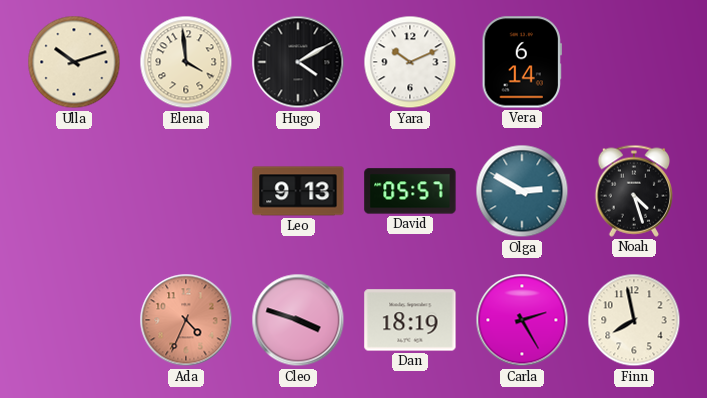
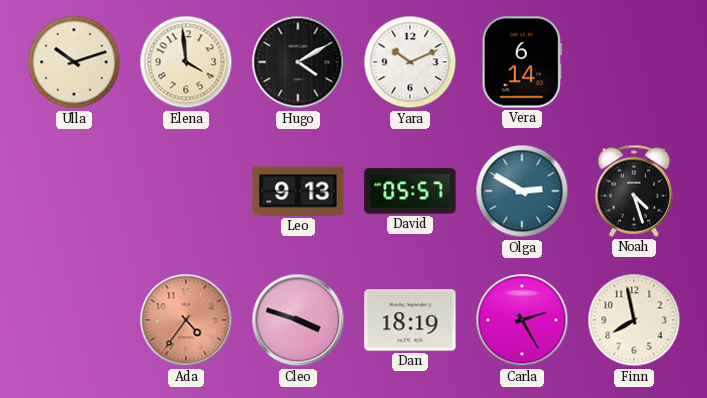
Ada: 4:34 -> 4:36 (186, 320)
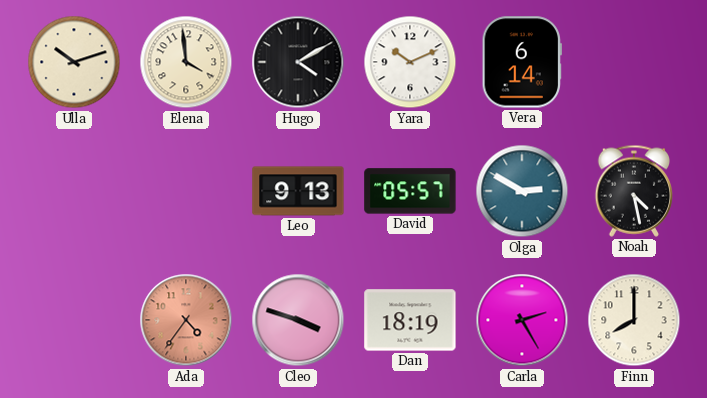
Noah: 4:27 -> 4:28 (634, 191)
Finn: 7:58 -> 8:00 (634, 320)
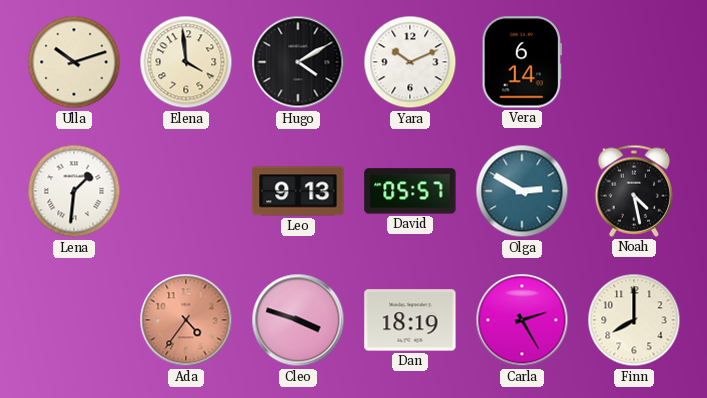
Lena: none -> 1:31 (74, 191)
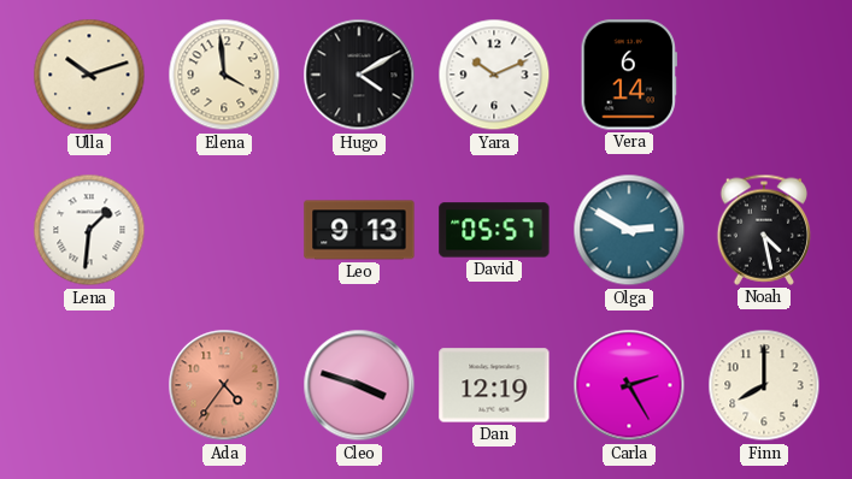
Dan: 18:19 -> 12:19 (494, 385)
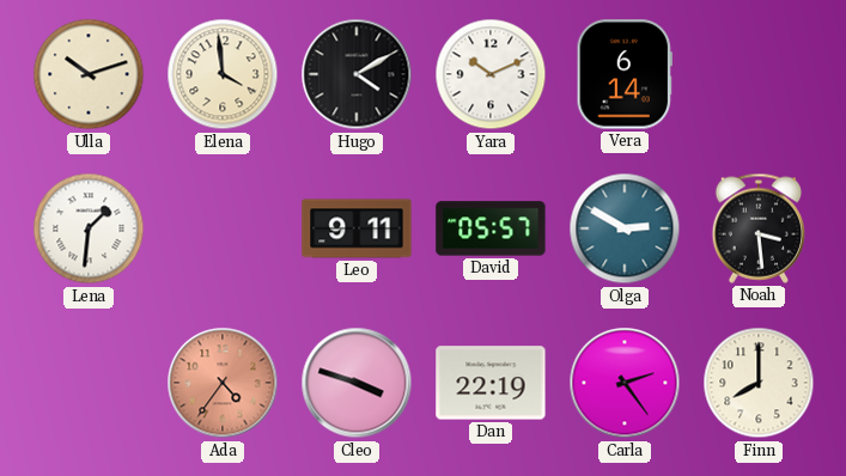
Leo: 9:13 -> 9:11 (357, 228)
Noah: 4:28 -> 3:29 (759, 228)
Dan: 12:19 -> 22:19 (491, 383)
Carla: 2:25 -> 2:24 (625, 383)
